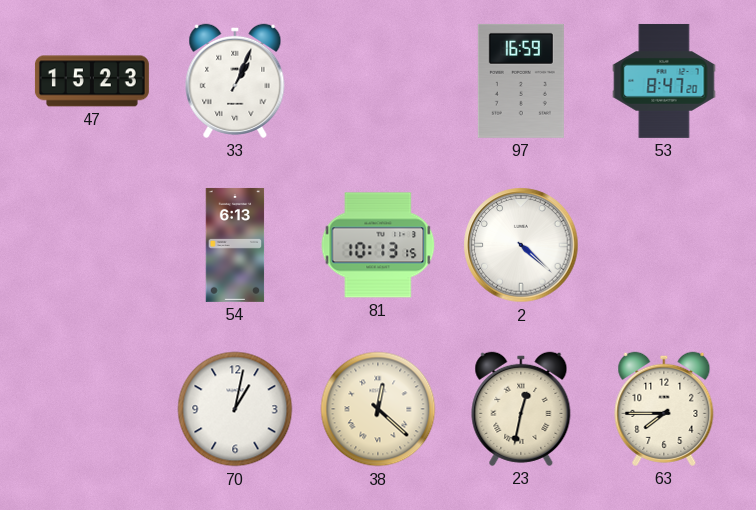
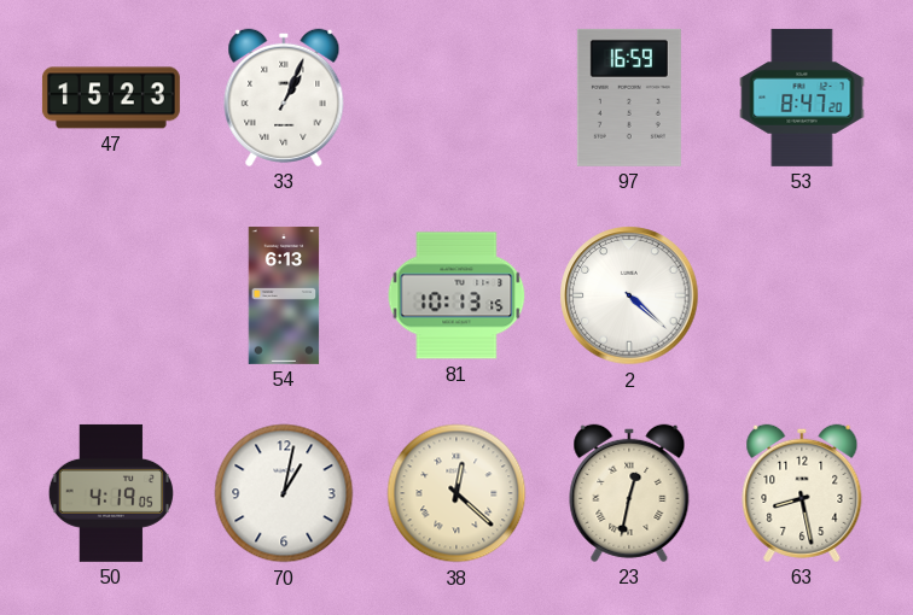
50: none -> 4:19 (111, 493)
63: 7:45 -> 8:28 (802, 493)
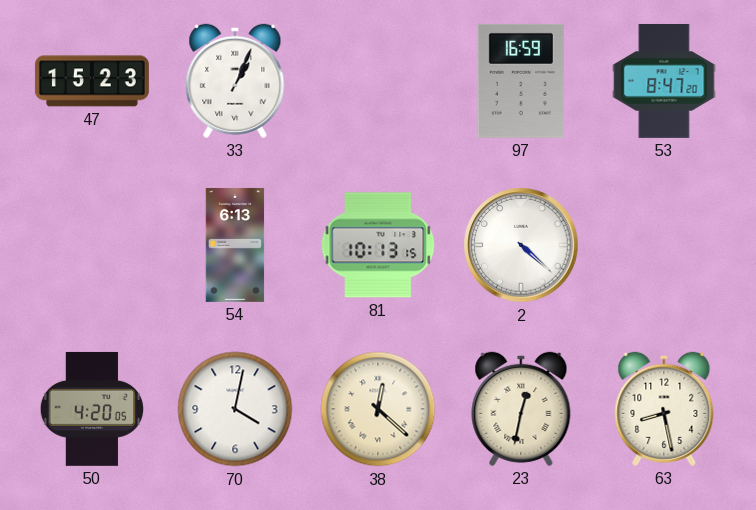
50: 4:19 -> 4:20 (92, 409)
70: 1:02 -> 4:02 (235, 409)
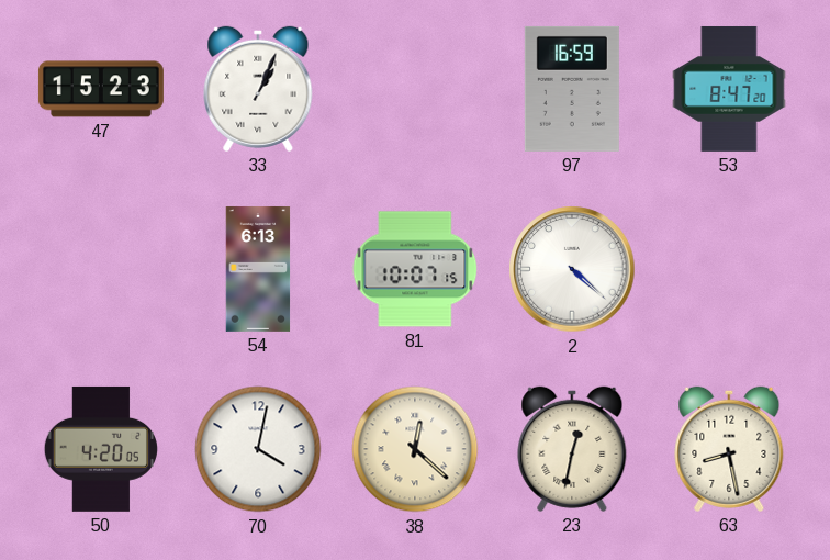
81: 10:13 -> 10:07 (415, 269)
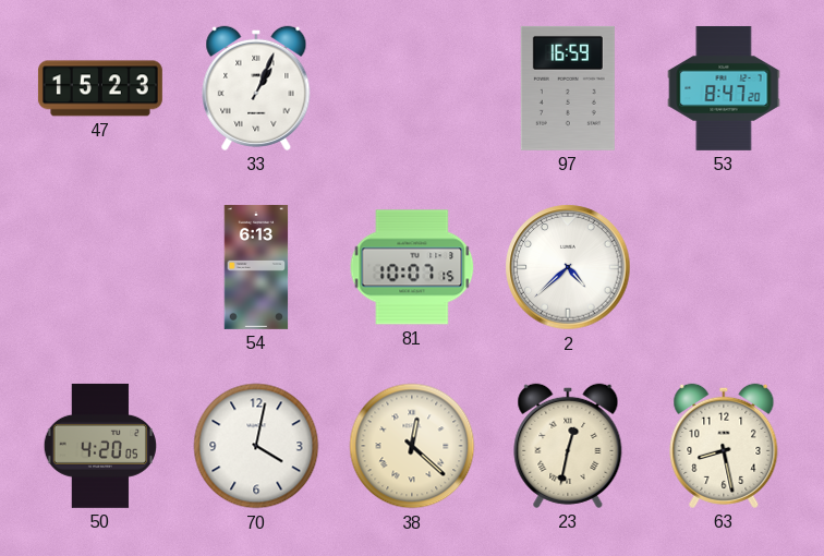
2: 4:22 -> 4:38 (568, 267)
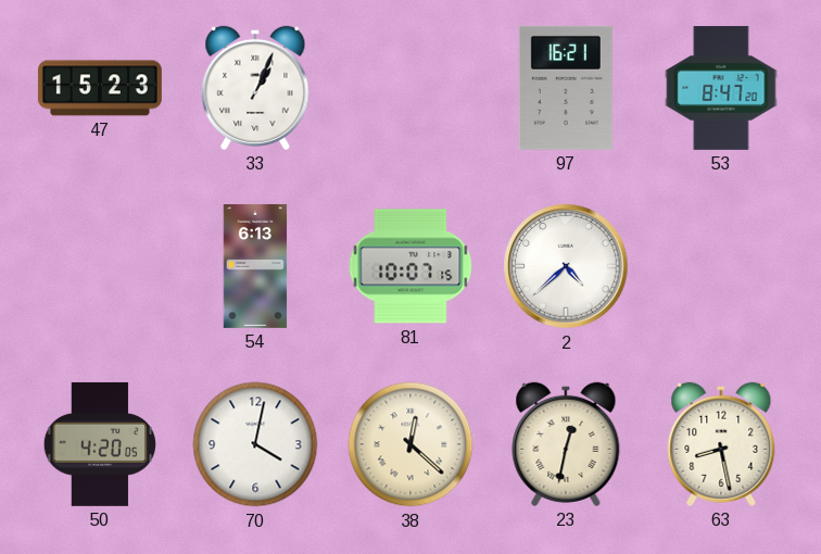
97: 16:59 -> 16:21 (566, 88)
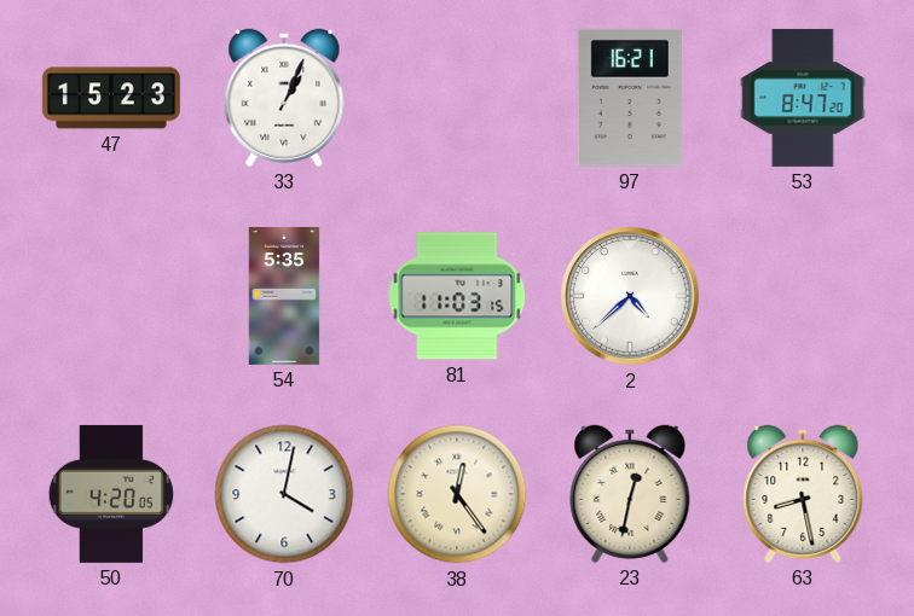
54: 6:13 -> 5:35 (284, 296)
81: 10:07 -> 11:03 (457, 296)
38: 12:22 -> 12:24 (457, 494)
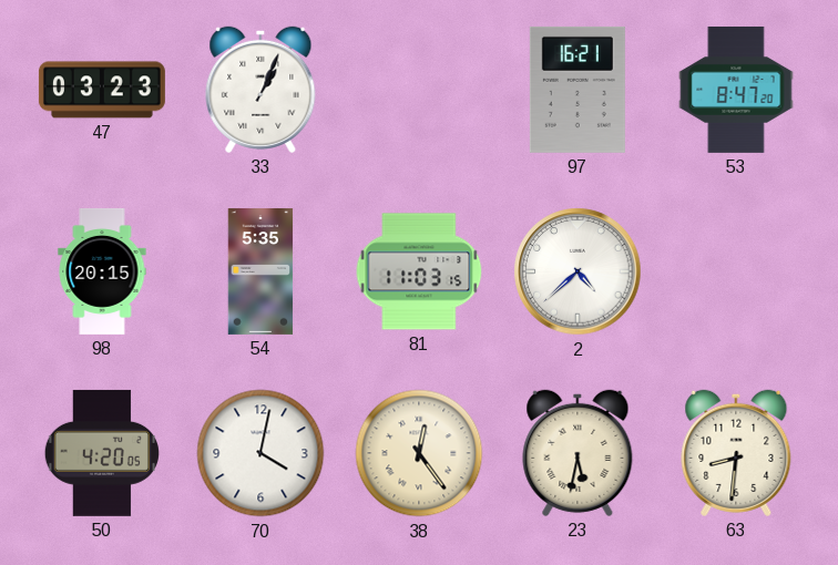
47: 15:23 -> 03:23 (102, 90)
98: none -> 20:15 (102, 271)
23: 12:32 -> 5:32 (578, 453)
63: 8:28 -> 8:31 (736, 453)
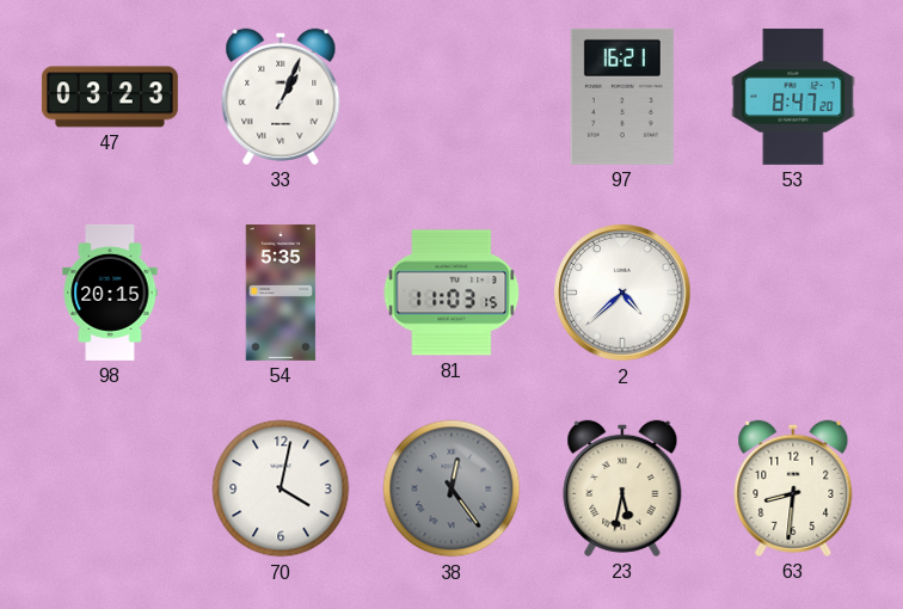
50: 4:20 -> none (102, 453)
38 dial: cream -> grey (451, 488)
